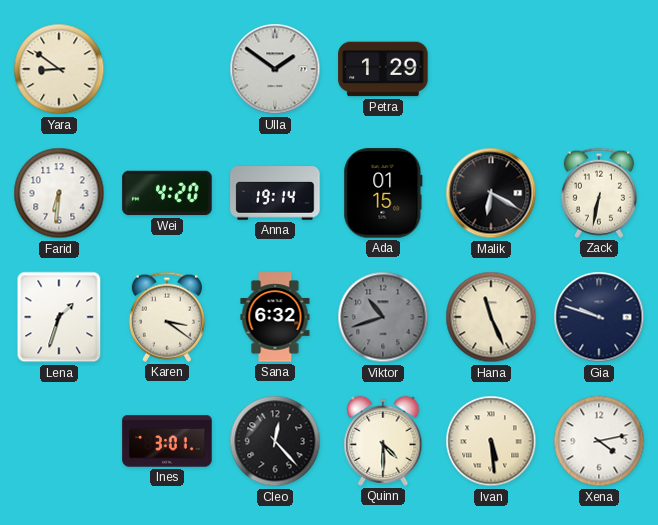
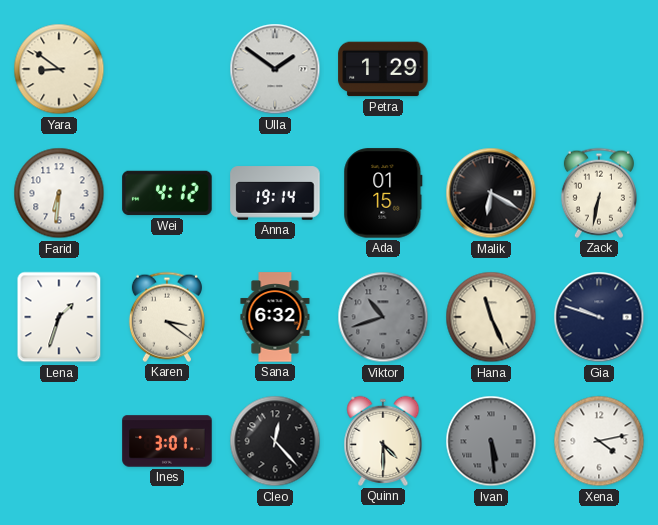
Wei: 4:20 -> 4:12 (167, 193)
Ivan dial: cream -> grey (491, 441)
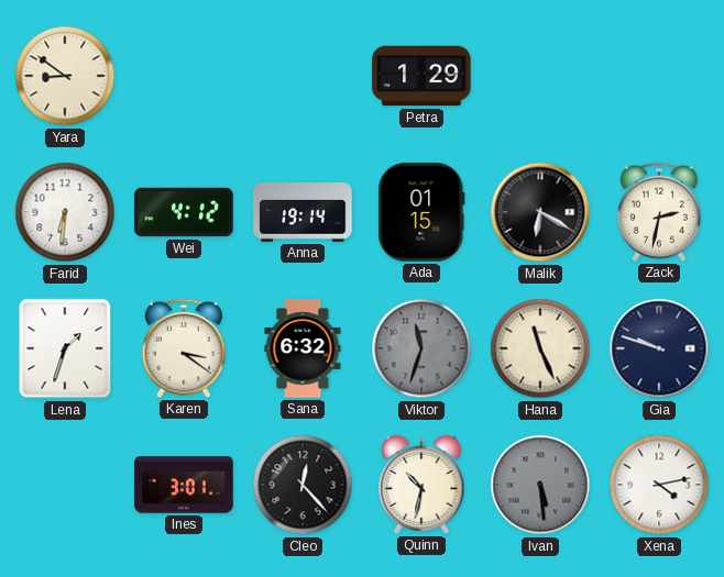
Ulla: 1:51 -> none (275, 69)
Zack: 6:32 -> 2:32 (659, 212)
Viktor: 10:42 -> 11:33 (421, 348)
Quinn: 4:30 -> 10:32 (421, 485)
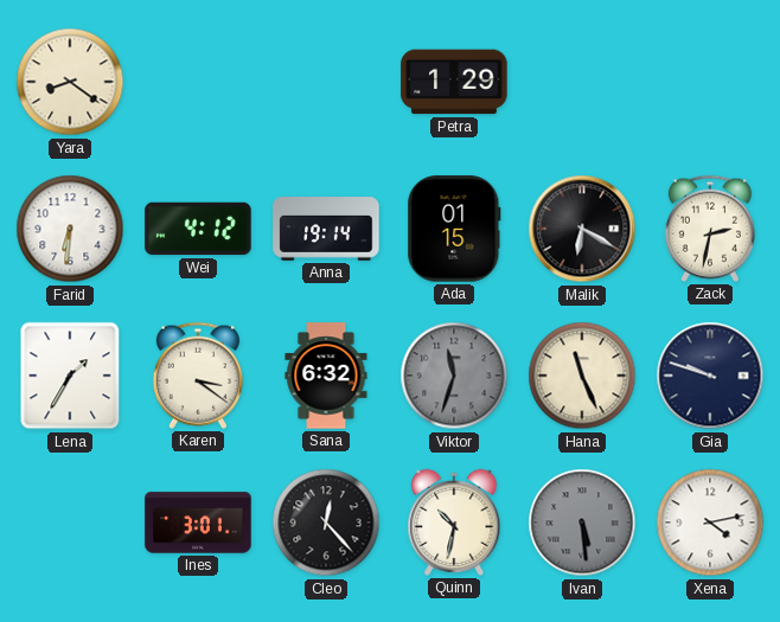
Yara: 8:51 -> 8:21 (70, 82)
Lena: 1:33 -> 1:35 (70, 376)
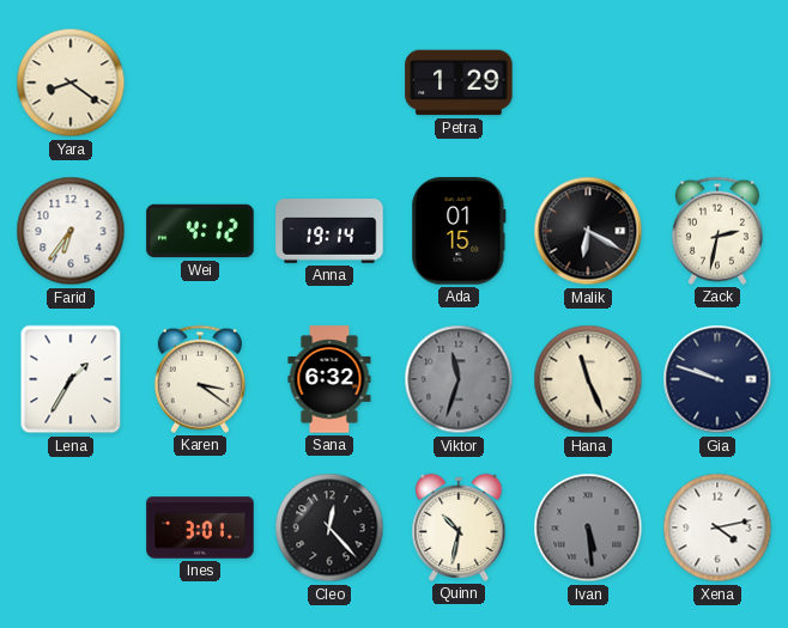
Farid: 6:31 -> 6:36 (71, 231)
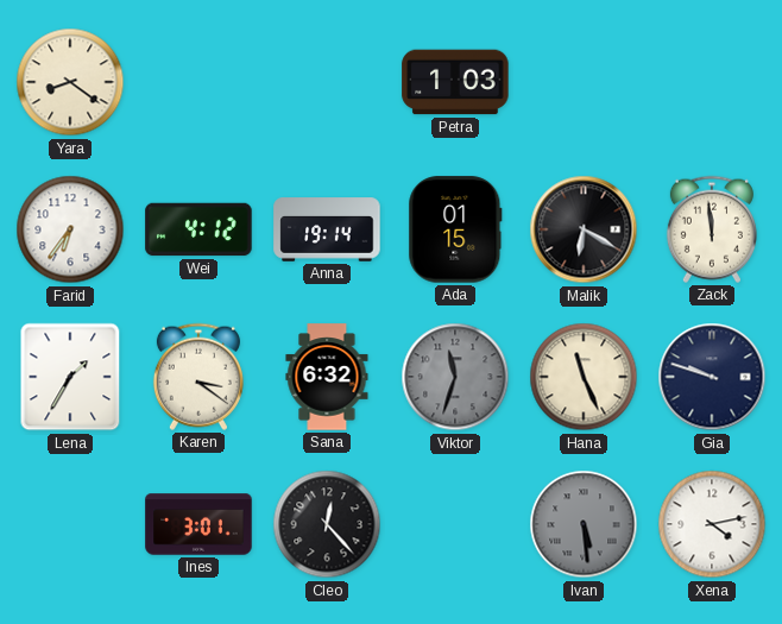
Petra: 1:29 -> 1:03 (455, 82)
Zack: 2:32 -> 11:59 (712, 229)
Quinn: 10:32 -> none (459, 528)
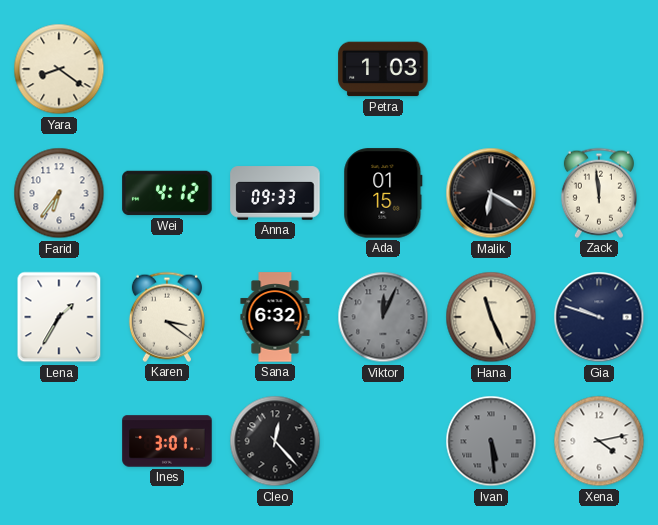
Anna: 19:14 -> 09:33 (275, 193)
Viktor: 11:33 -> 12:04 (383, 317)
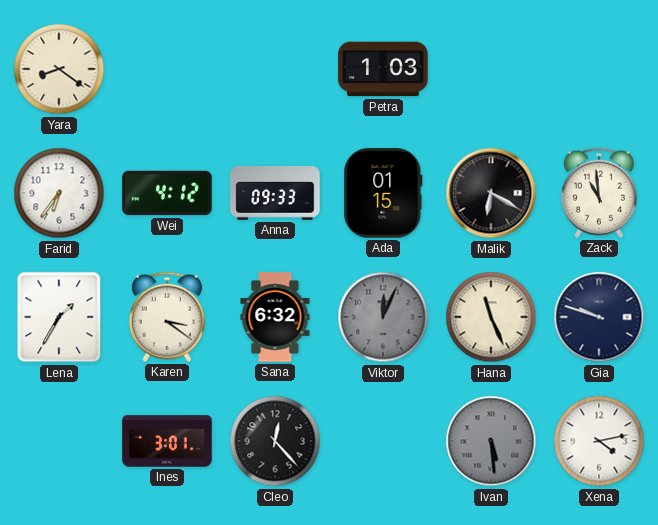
Zack: 11:59 -> 10:59 (599, 193)
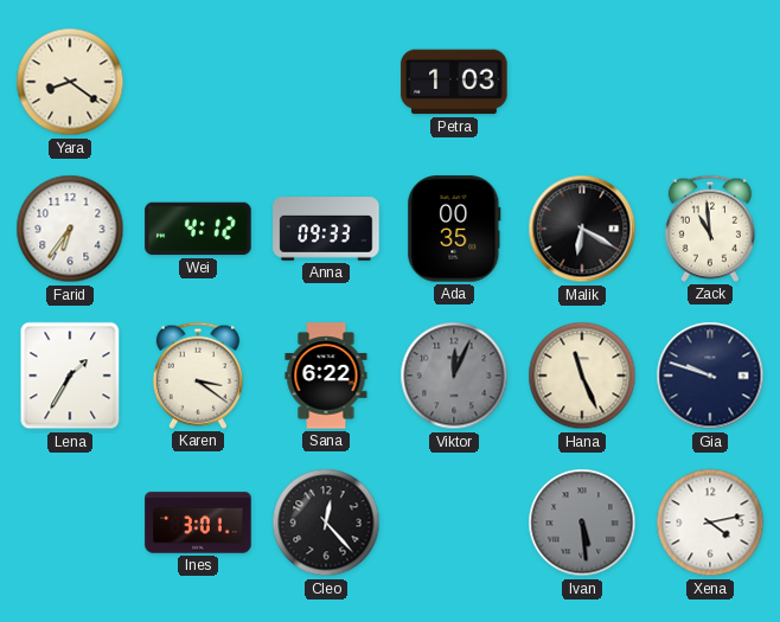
Ada: 01:15 -> 00:35 (454, 229)
Sana: 6:32 -> 6:22 (326, 376)
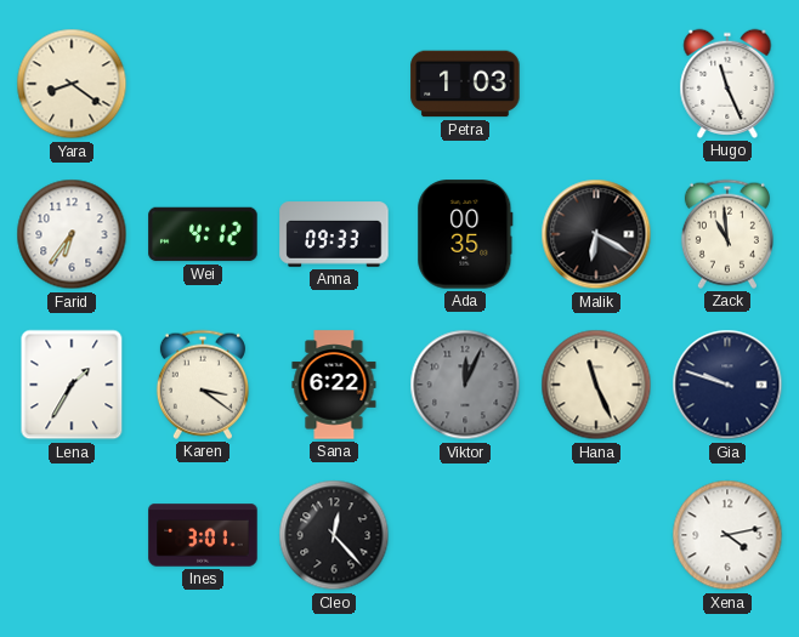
Hugo: none -> 11:26 (727, 84)
Ivan: 5:29 -> none (582, 522)
